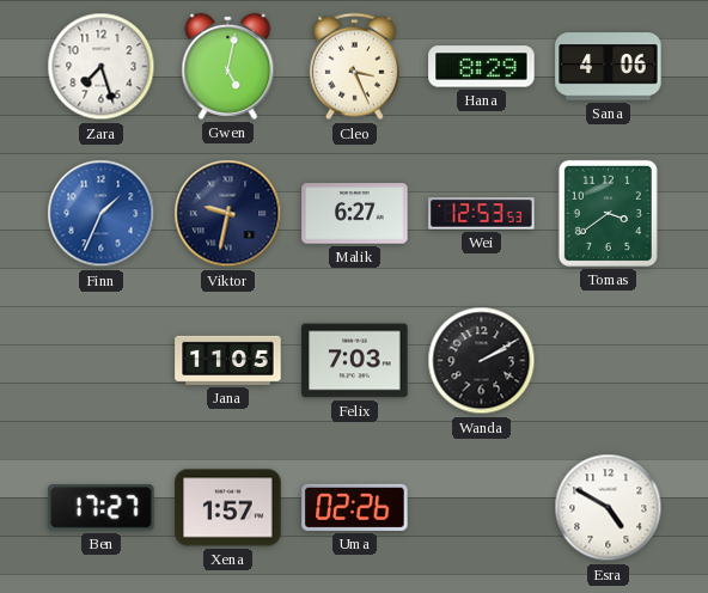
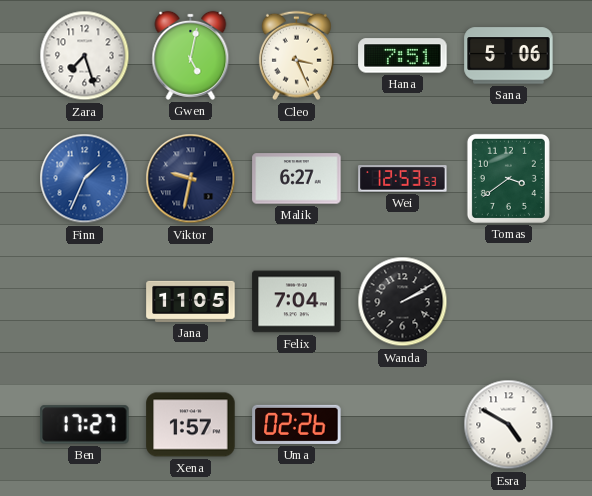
Hana: 8:29 -> 7:51 (403, 56)
Sana: 4:06 -> 5:06 (509, 56)
Felix: 7:03 -> 7:04 (297, 302)
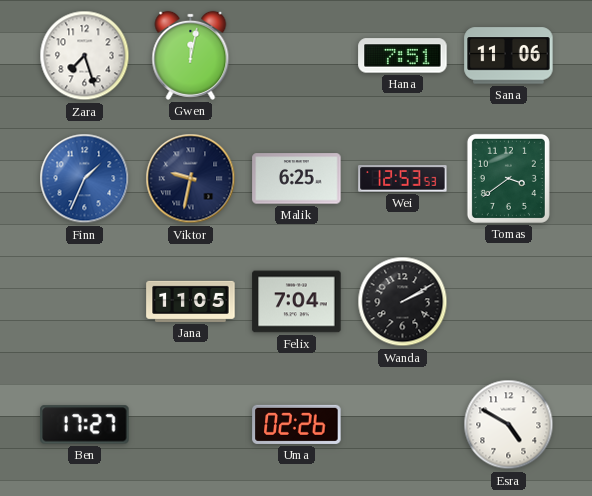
Gwen: 5:02 -> 12:02 (191, 55)
Cleo: 3:26 -> none (296, 56)
Sana: 5:06 -> 11:06 (509, 56)
Malik: 6:27 -> 6:25 (297, 179)
Xena: 1:57 -> none (191, 425)
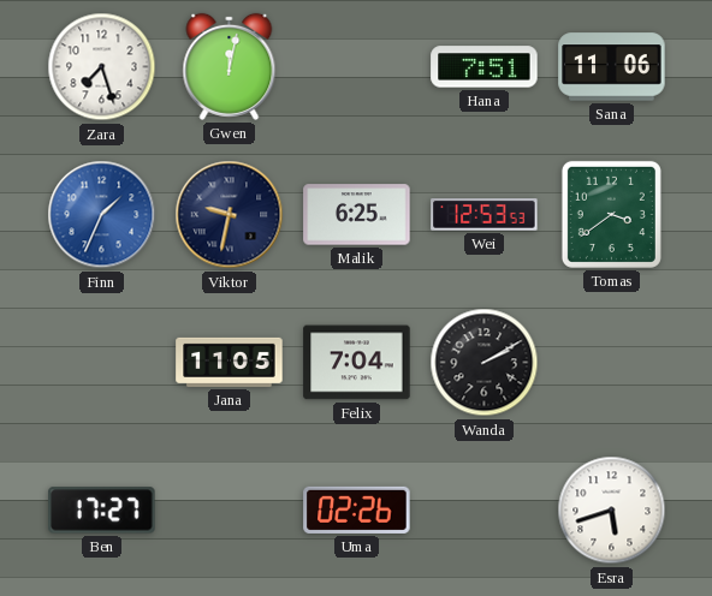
Esra: 4:50 -> 5:42 (612, 511)
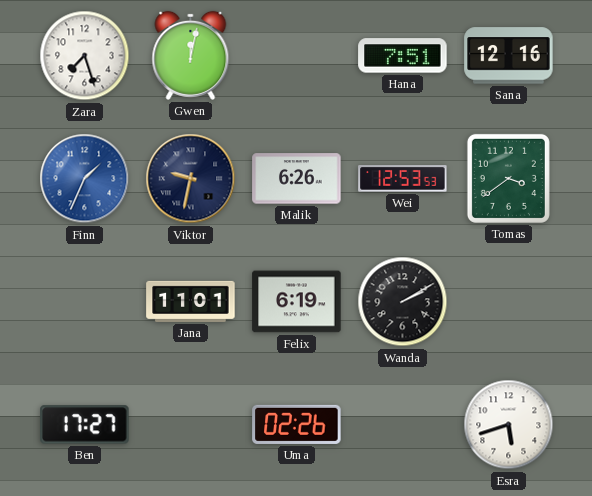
Sana: 11:06 -> 12:16 (509, 56)
Malik: 6:25 -> 6:26 (297, 179)
Jana: 11:05 -> 11:01 (191, 301)
Felix: 7:04 -> 6:19 (297, 302)
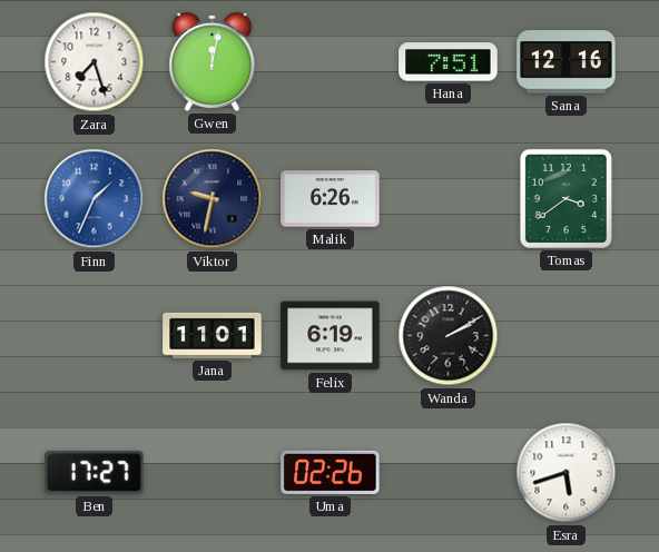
Wei: 12:53 -> none (403, 179)
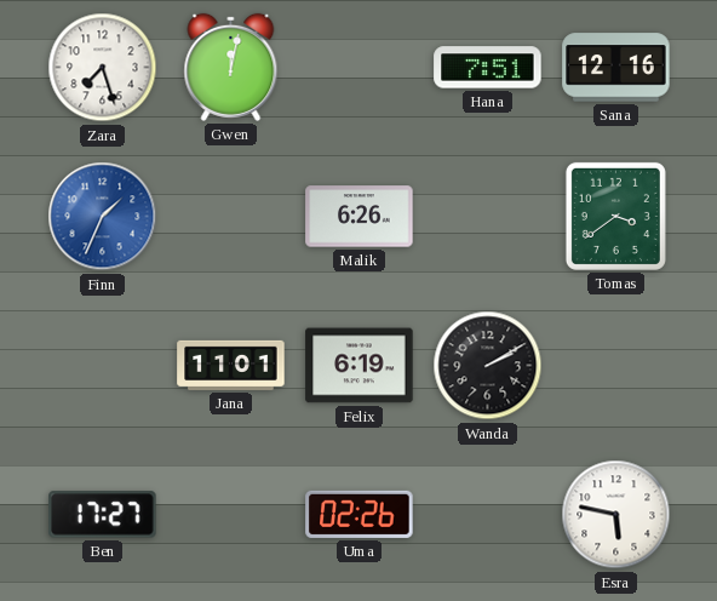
Viktor: 9:32 -> none (213, 199)
Esra: 5:42 -> 5:47 (616, 515)
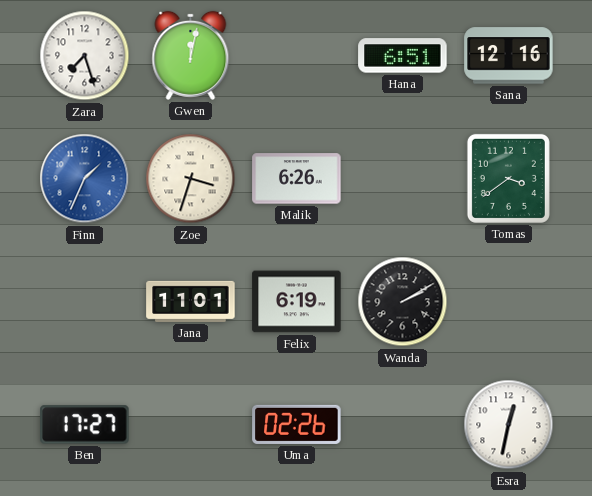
Hana: 7:51 -> 6:51 (403, 56)
Zoe: none -> 3:33 (191, 179)
Esra: 5:47 -> 12:32 (509, 425)
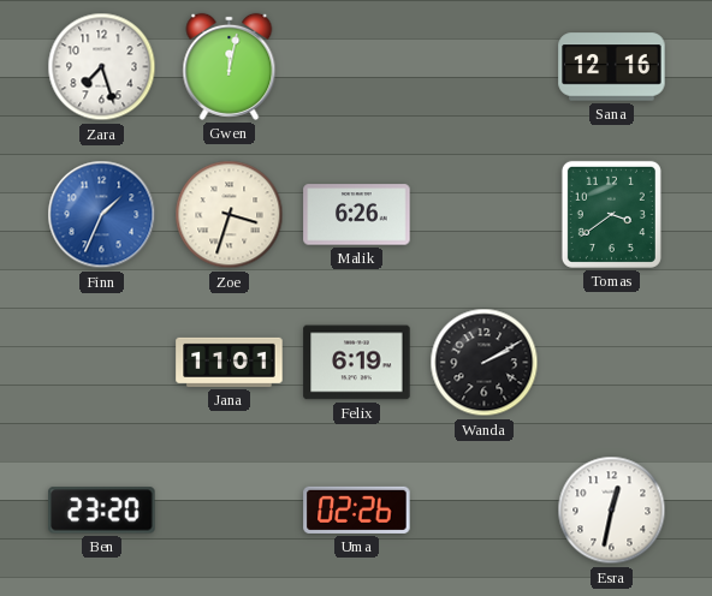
Hana: 6:51 -> none (403, 56)
Ben: 17:27 -> 23:20 (102, 511)
